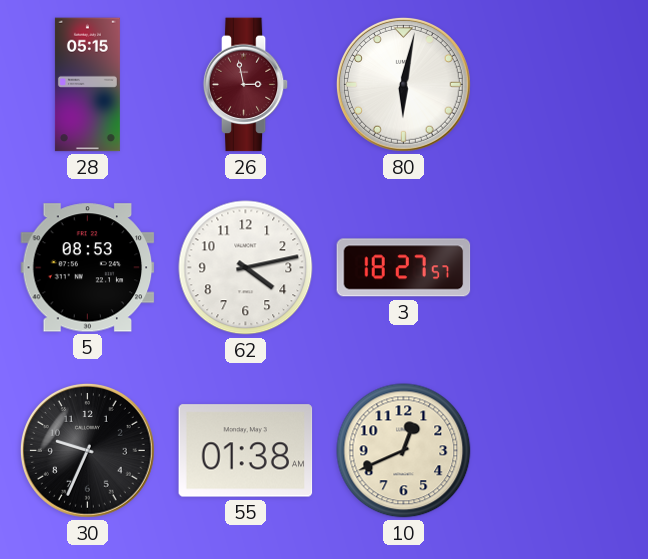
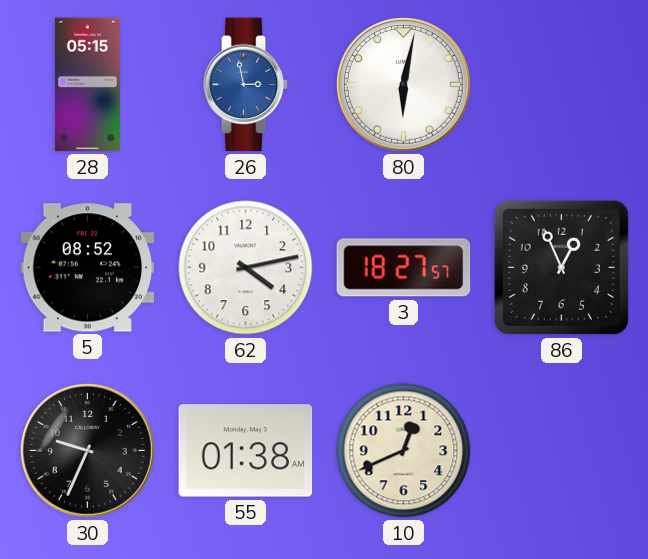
26 dial: burgundy -> blue (246, 85)
5: 08:53 -> 08:52 (88, 268)
86: none -> 12:56 (561, 267)
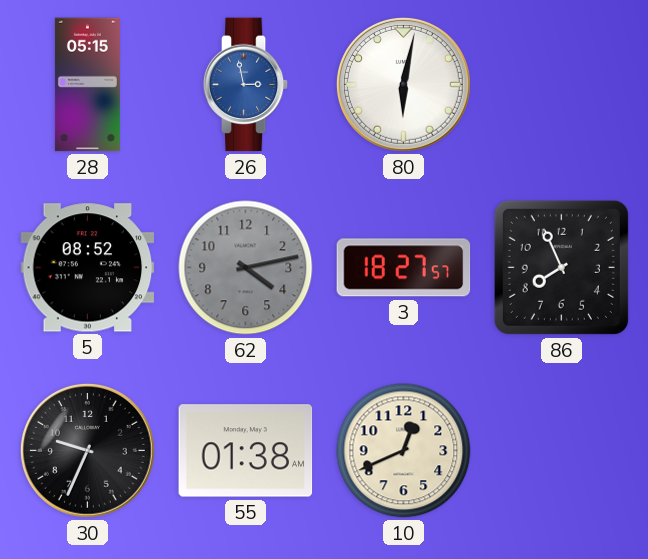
62 dial: white -> grey (246, 268)
86: 12:56 -> 7:56 (561, 267)
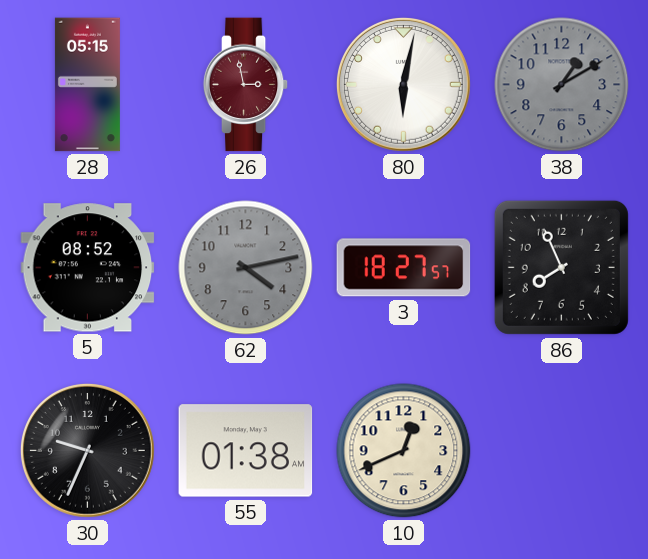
26 dial: blue -> burgundy (246, 85)
38: none -> 1:10 (562, 85)
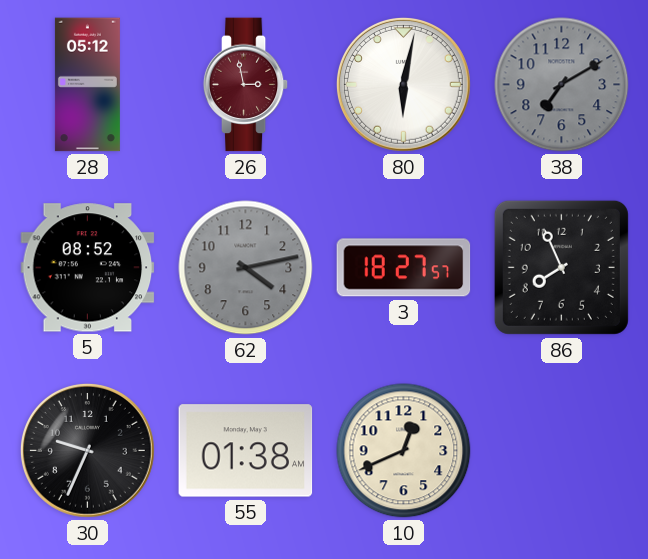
28: 05:15 -> 05:12 (87, 85)
38: 1:10 -> 7:10 (562, 85)
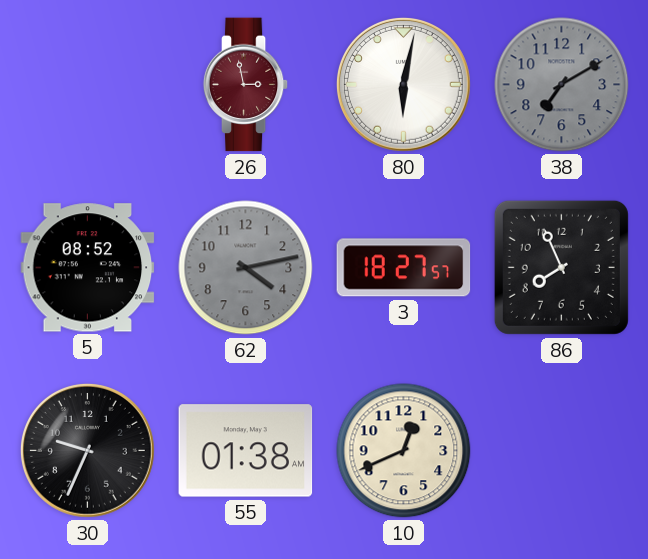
28: 05:12 -> none (87, 85)
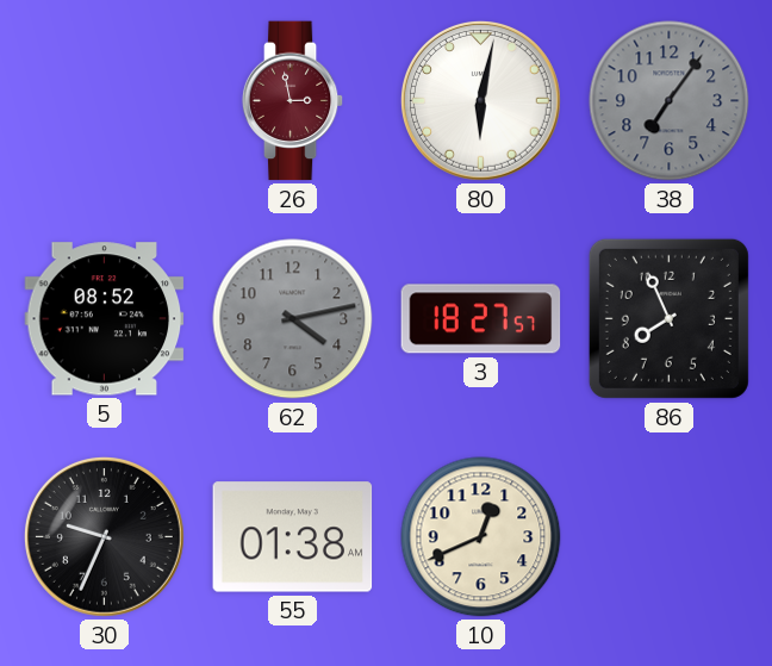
38: 7:10 -> 7:06 (670, 101)
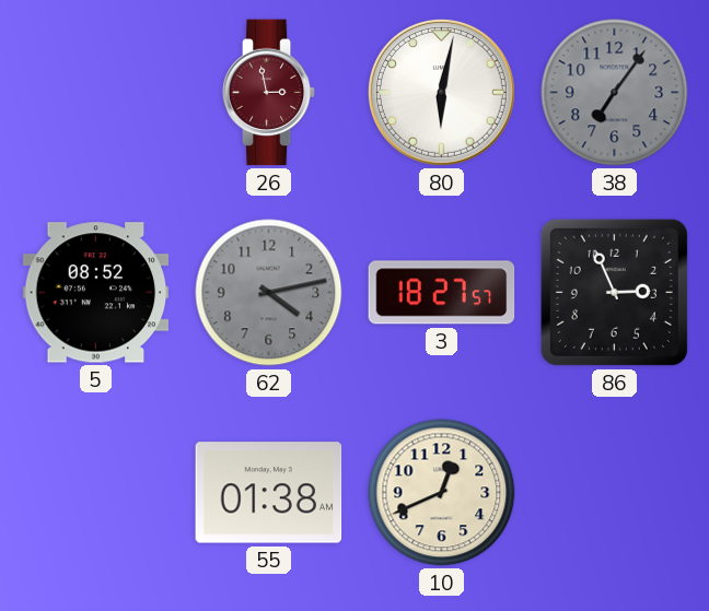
86: 7:56 -> 2:56 (614, 292)
30: 9:34 -> none (104, 536)
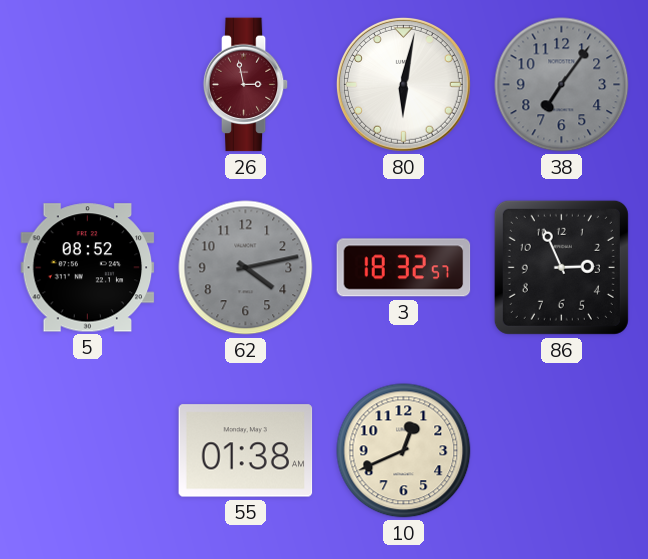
3: 18:27 -> 18:32 (404, 268)
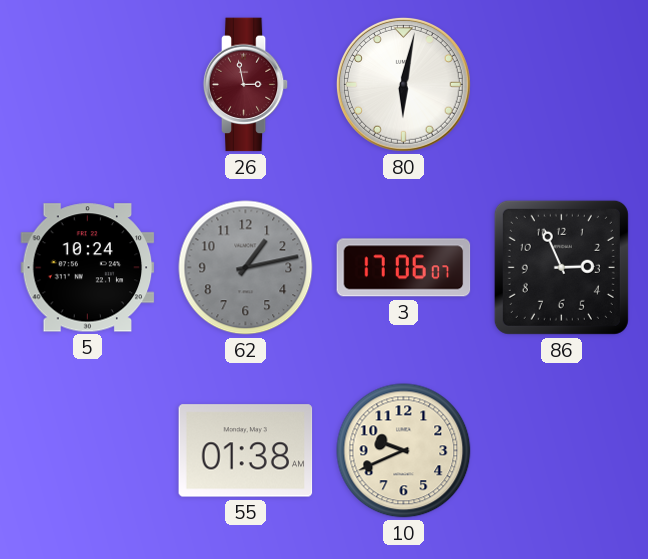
38: 7:06 -> none (562, 85)
5: 08:52 -> 10:24 (88, 268)
62: 4:13 -> 1:13 (246, 268)
3: 18:32 -> 17:06 (404, 268)
10: 12:41 -> 9:41 (404, 451)
